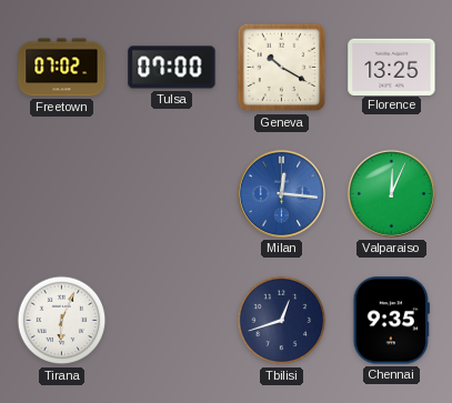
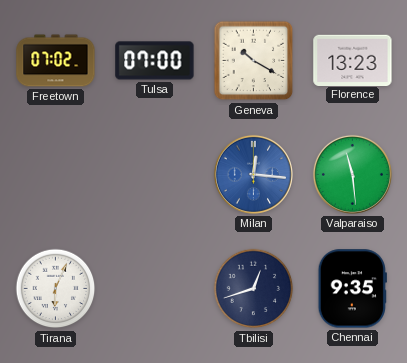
Florence: 13:25 -> 13:23 (353, 60)
Valparaiso: 12:04 -> 11:29 (352, 174)
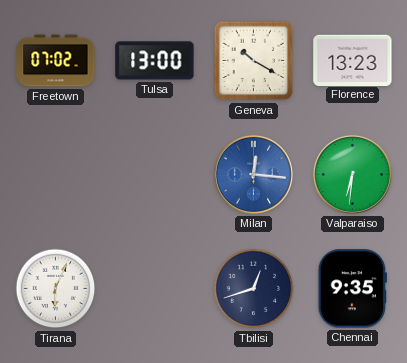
Tulsa: 07:00 -> 13:00 (155, 61)
Valparaiso: 11:29 -> 6:31 (352, 174)
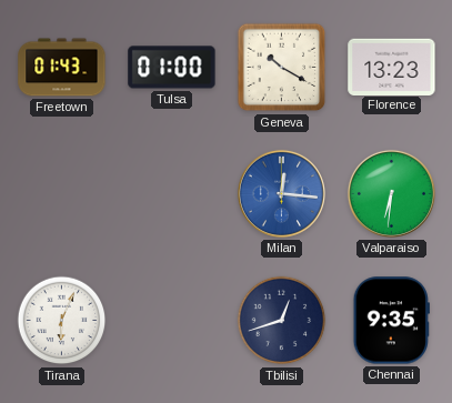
Freetown: 07:02 -> 01:43 (62, 68)
Tulsa: 13:00 -> 01:00 (172, 68)
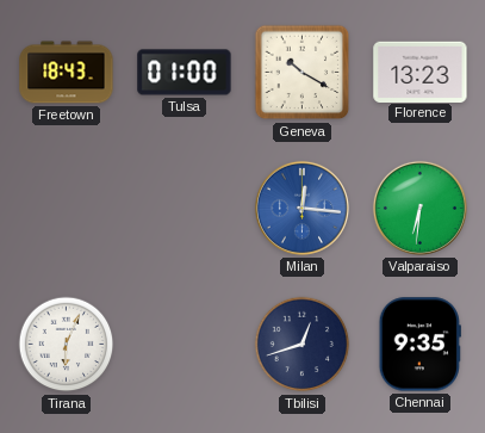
Freetown: 01:43 -> 18:43 (67, 73)
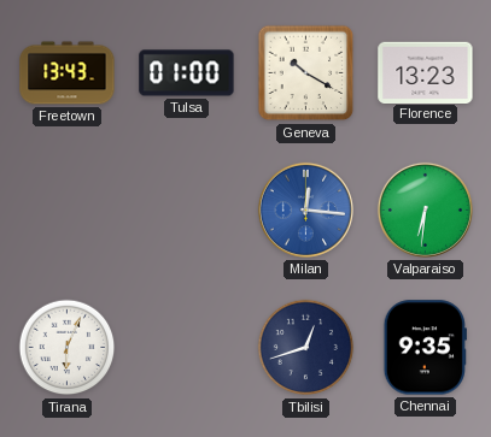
Freetown: 18:43 -> 13:43 (68, 73)
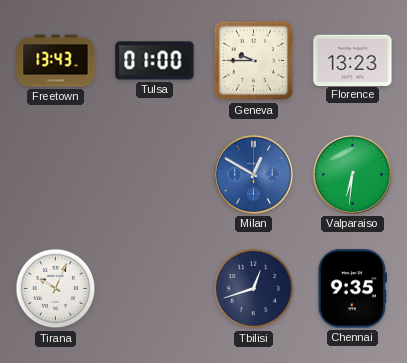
Geneva: 10:20 -> 9:45 (254, 61)
Milan: 12:16 -> 12:50 (253, 174)
Tirana: 6:04 -> 10:04 (56, 289)
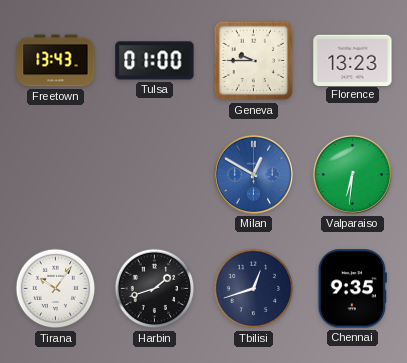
Tirana: 10:04 -> 10:06 (56, 289)
Harbin: none -> 1:42 (155, 289)
